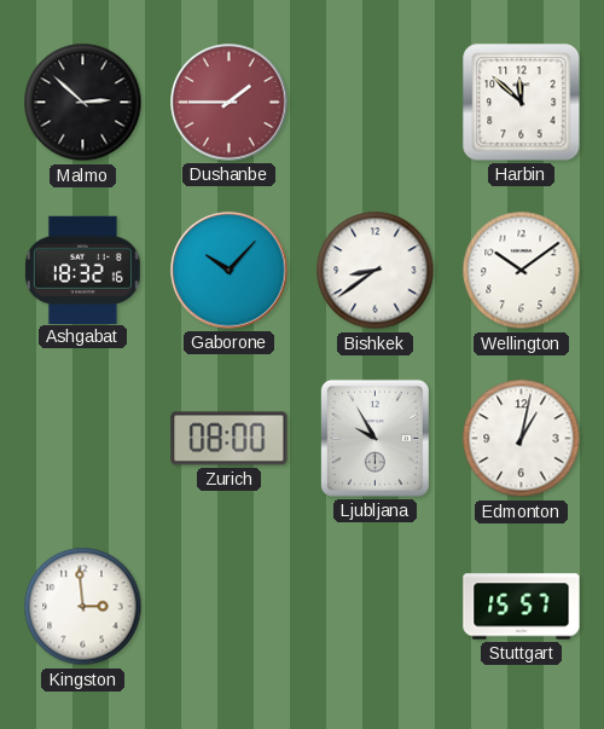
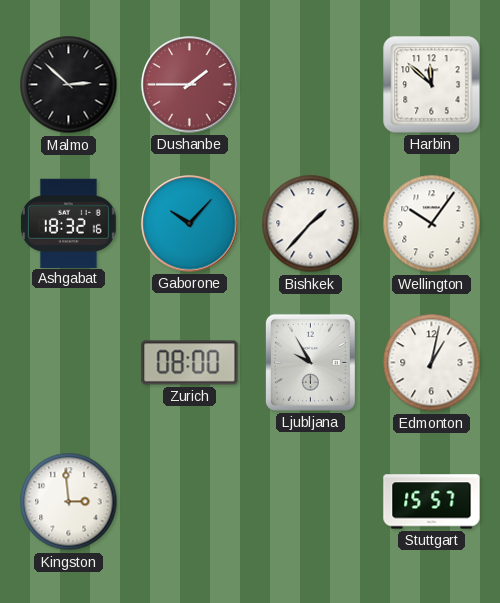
Bishkek: 8:39 -> 1:37 (311, 224)
Wellington: 10:09 -> 10:06 (432, 224)
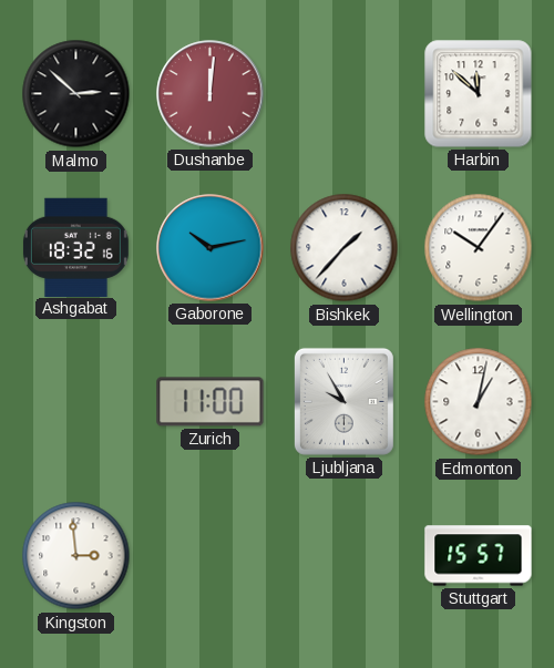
Dushanbe: 1:45 -> 12:01 (211, 94)
Gaborone: 10:07 -> 10:13 (211, 248)
Zurich: 08:00 -> 11:00 (211, 402)
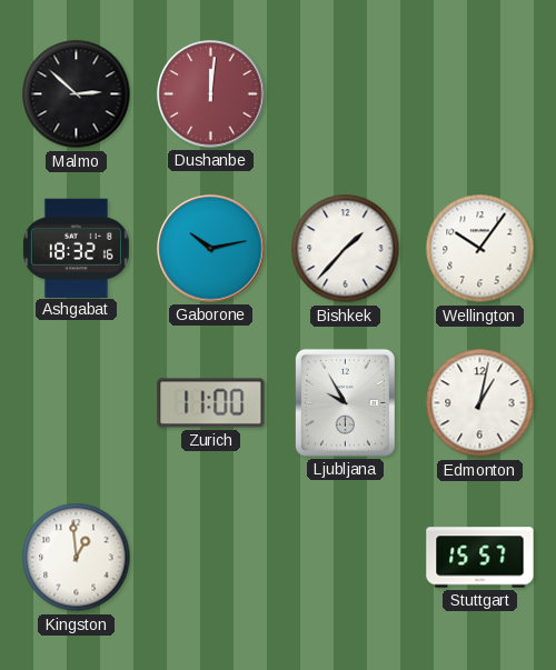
Harbin: 11:52 -> none (479, 94)
Kingston: 2:59 -> 12:59 (77, 558)
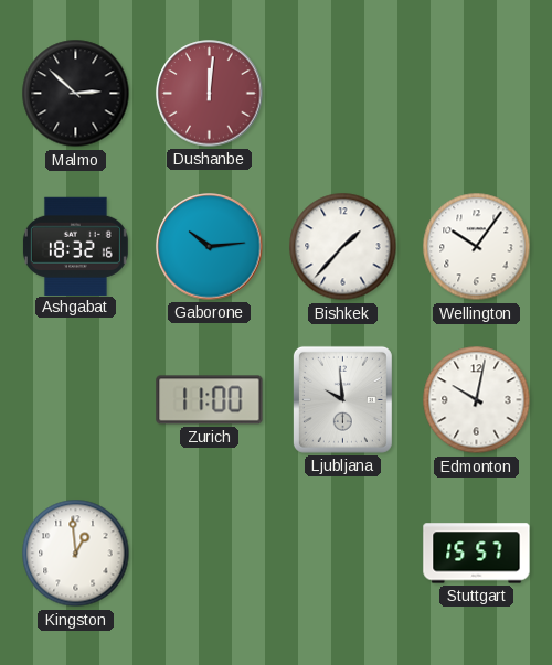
Gaborone: 10:13 -> 10:14 (210, 247)
Ljubljana: 9:55 -> 9:59 (342, 399)
Edmonton: 1:02 -> 10:02 (477, 400)
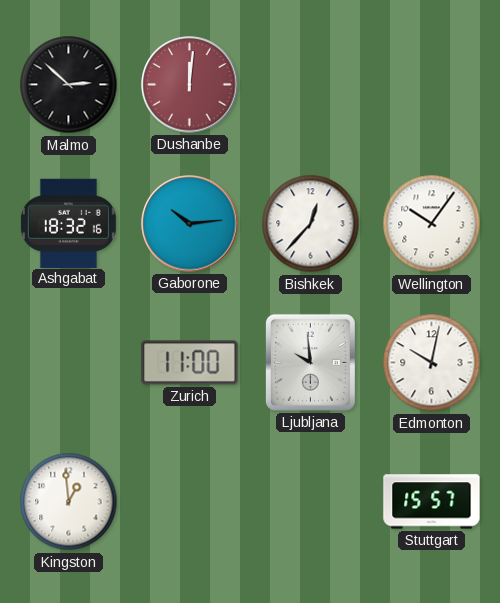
Bishkek: 1:37 -> 12:37 (311, 224)
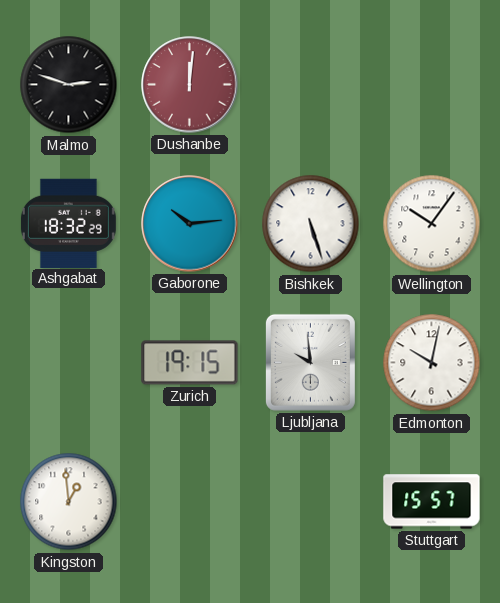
Malmo: 2:52 -> 2:48 (69, 85)
Ashgabat: 18:32:16 -> 18:32:29 (68, 223)
Bishkek: 12:37 -> 5:27 (311, 224)
Zurich: 11:00 -> 19:15 (190, 363)
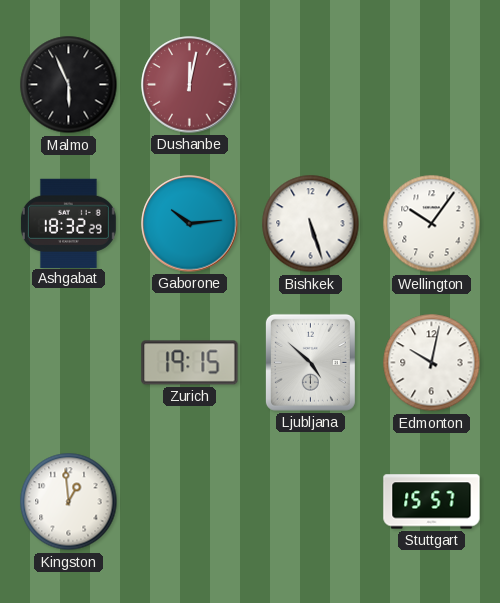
Malmo: 2:48 -> 5:56 (69, 85)
Dushanbe: 12:01 -> 12:02 (190, 85)
Ljubljana: 9:59 -> 4:52 (310, 362)
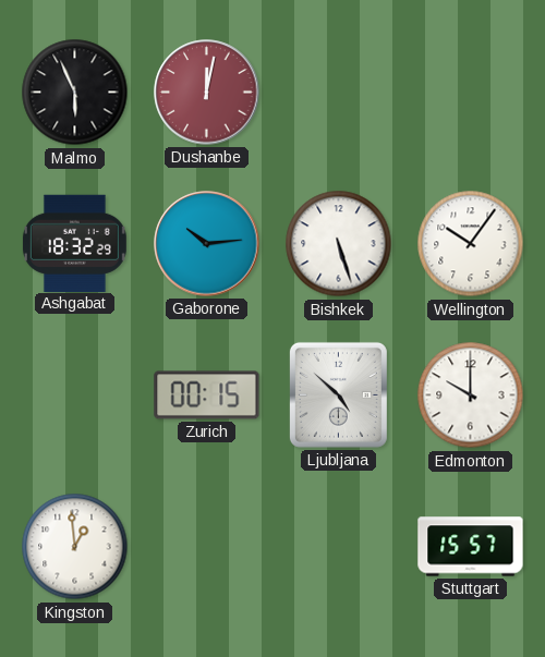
Zurich: 19:15 -> 00:15 (207, 396)
Edmonton: 10:02 -> 10:00 (471, 396)
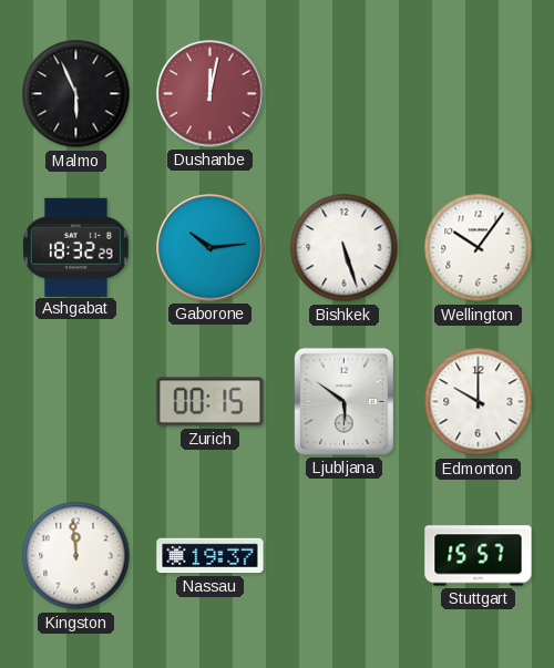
Ljubljana: 4:52 -> 5:51 (343, 401)
Kingston: 12:59 -> 11:59 (76, 556)
Nassau: none -> 19:37 (211, 556)
